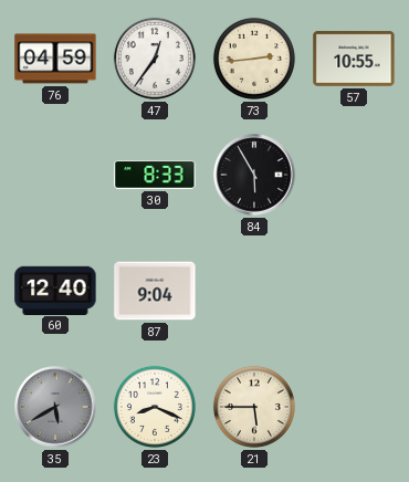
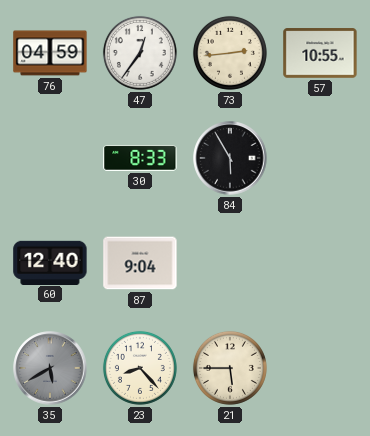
23: 8:19 -> 8:23 (140, 368)
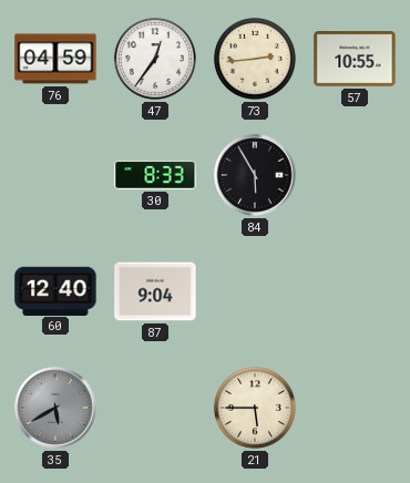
23: 8:23 -> none (140, 368)
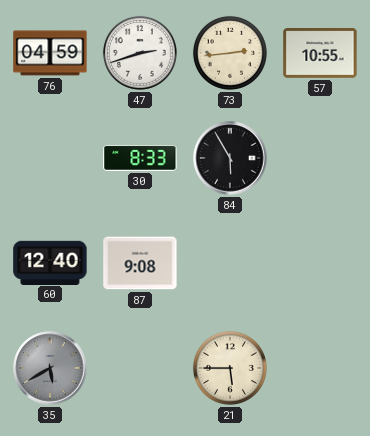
47: 12:36 -> 2:42 (140, 53)
87: 9:04 -> 9:08 (140, 263)
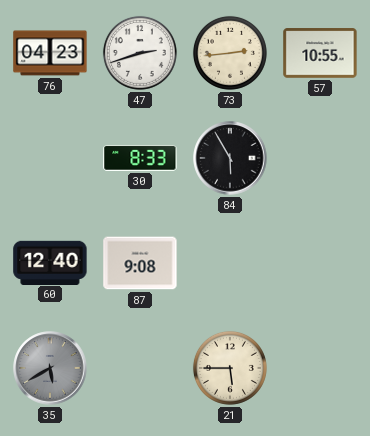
76: 04:59 -> 04:23 (50, 53)
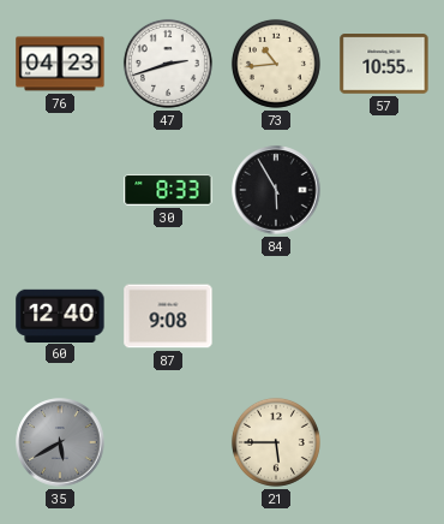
73: 2:44 -> 10:44 (276, 64)
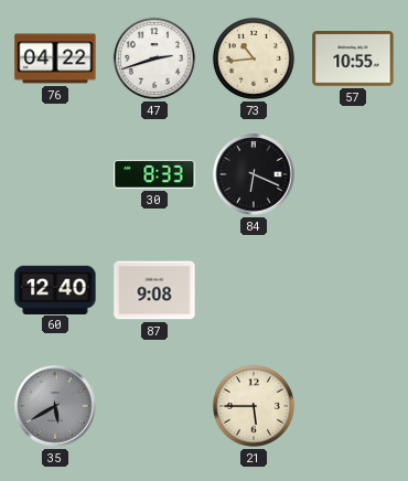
76: 04:23 -> 04:22 (55, 58)
84: 5:55 -> 6:19 (254, 174)
